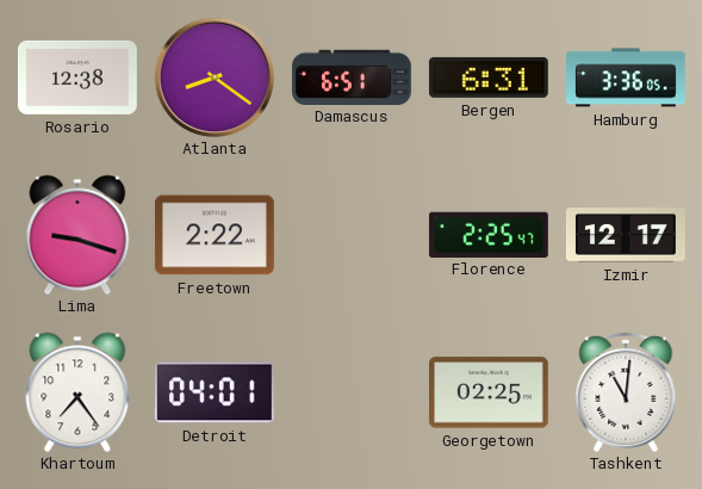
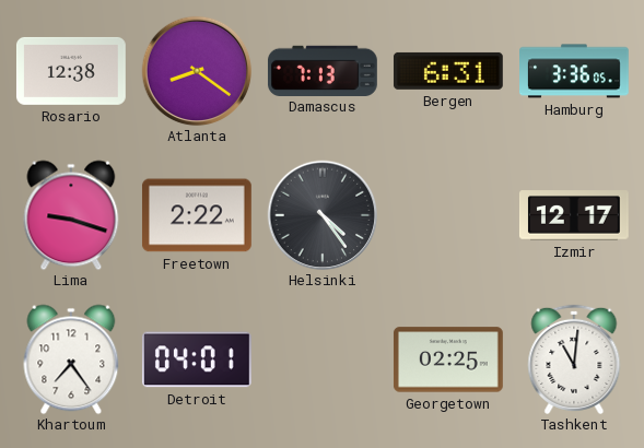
Damascus: 6:51 -> 7:13 (323, 70)
Helsinki: none -> 4:24 (323, 215)
Florence: 2:25 -> none (489, 234)
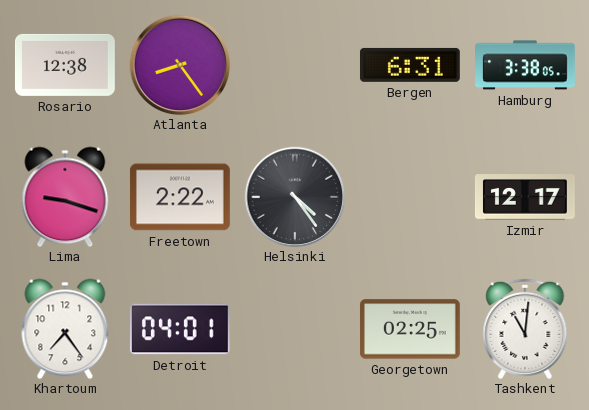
Atlanta: 8:21 -> 8:24 (180, 65)
Damascus: 7:13 -> none (323, 70)
Hamburg: 3:36 -> 3:38 (526, 65)
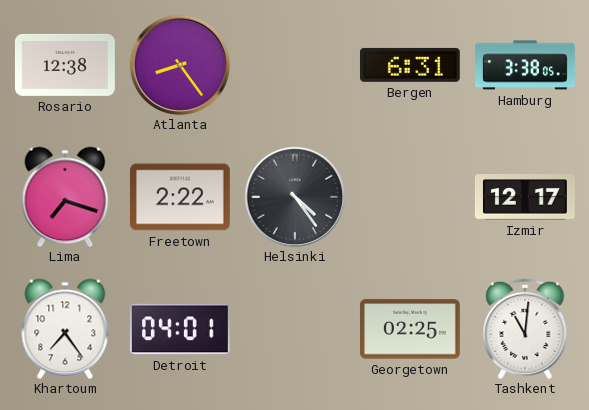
Lima: 9:18 -> 7:18 (65, 197)
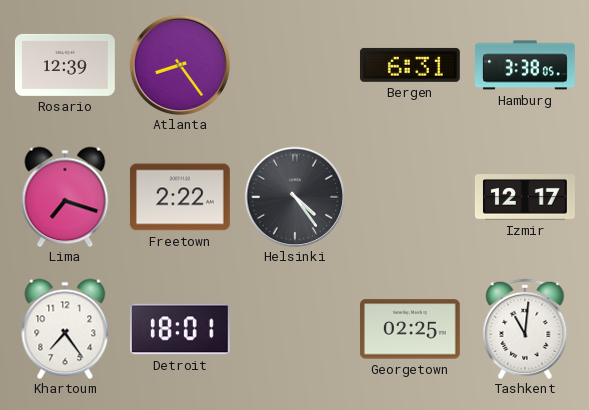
Rosario: 12:38 -> 12:39 (65, 65)
Detroit: 04:01 -> 18:01 (180, 329)
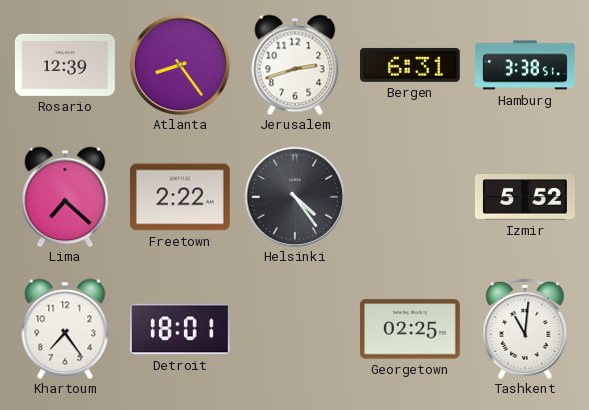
Jerusalem: none -> 2:42 (295, 65)
Hamburg: 3:38:05 -> 3:38:51 (526, 65)
Lima: 7:18 -> 7:22 (65, 197)
Izmir: 12:17 -> 5:52 (525, 197)
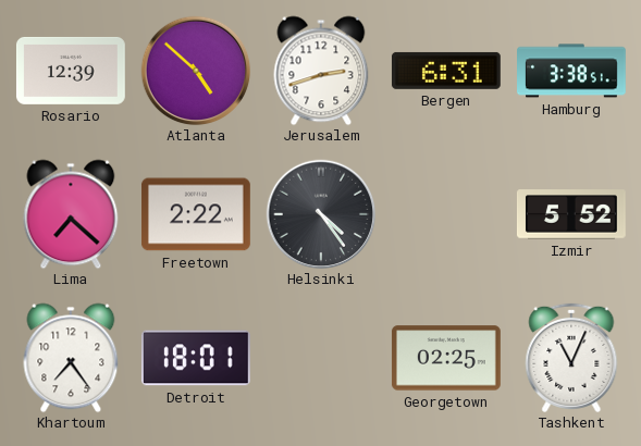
Atlanta: 8:24 -> 4:52 (196, 71)
Tashkent: 11:01 -> 11:04 (571, 358)
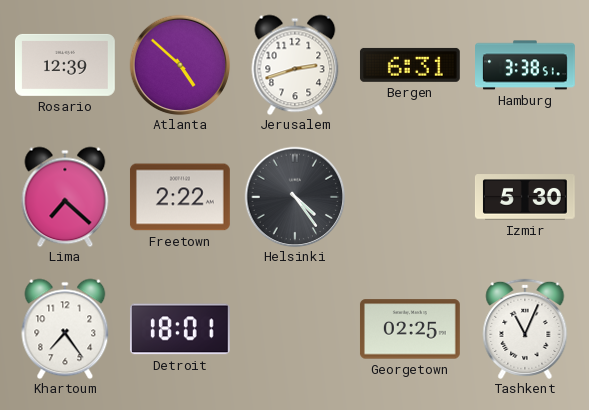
Izmir: 5:52 -> 5:30 (525, 197)
